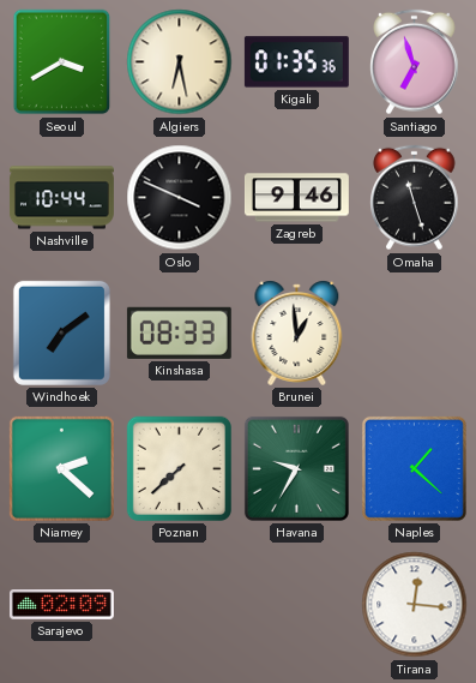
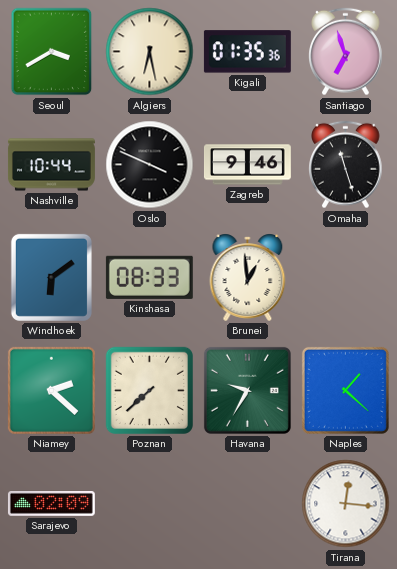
Windhoek: 7:09 -> 6:09 (51, 277)
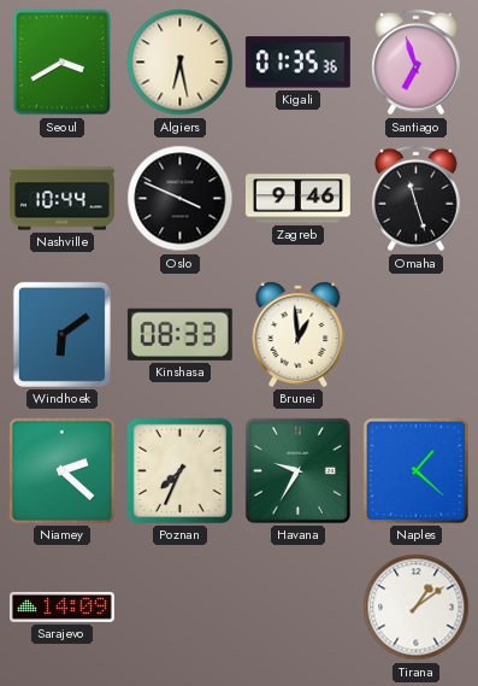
Poznan: 7:38 -> 7:34 (179, 470)
Sarajevo: 02:09 -> 14:09 (61, 608)
Tirana: 12:16 -> 1:09 (417, 608)
